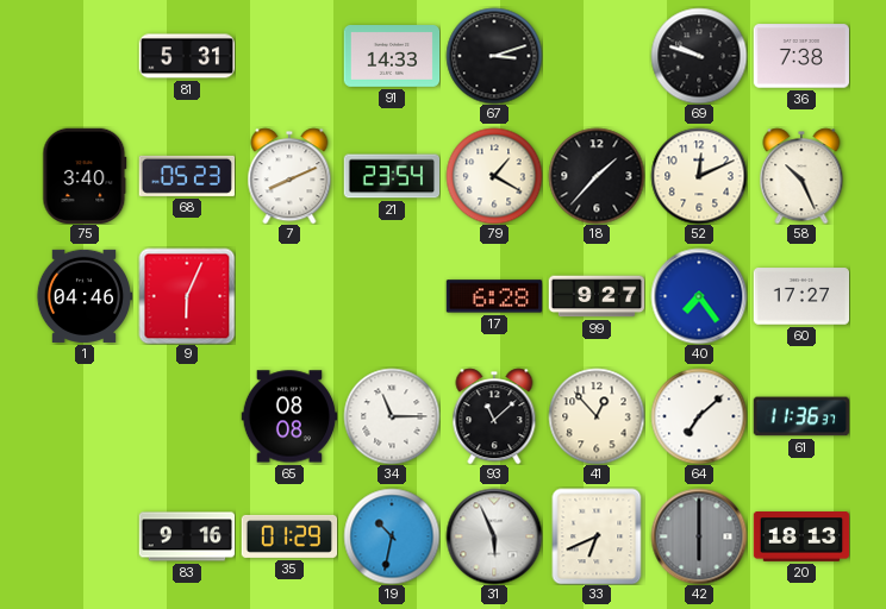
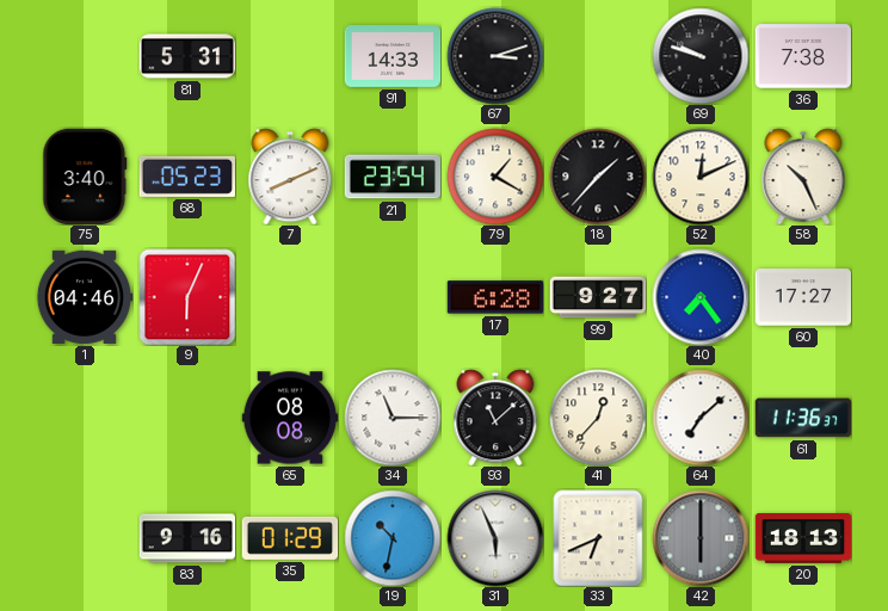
41: 12:53 -> 12:37 (598, 418)
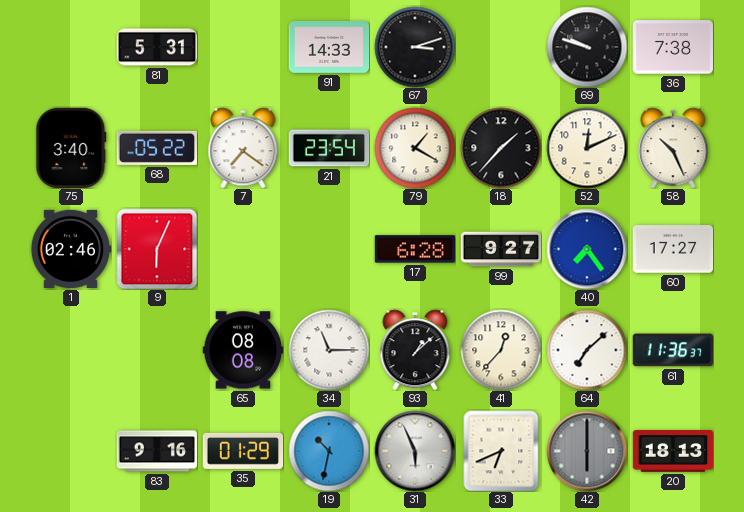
68: 05:23 -> 05:22 (157, 148)
7: 8:11 -> 7:21 (243, 148)
1: 04:46 -> 02:46 (71, 249)
93: 11:08 -> 1:08 (415, 350)
